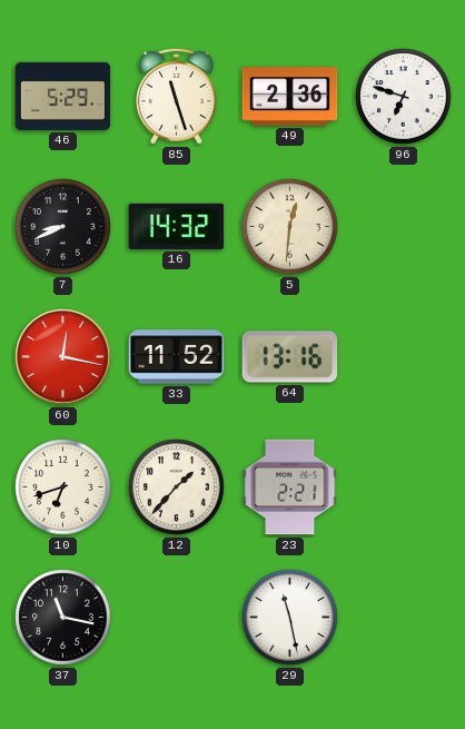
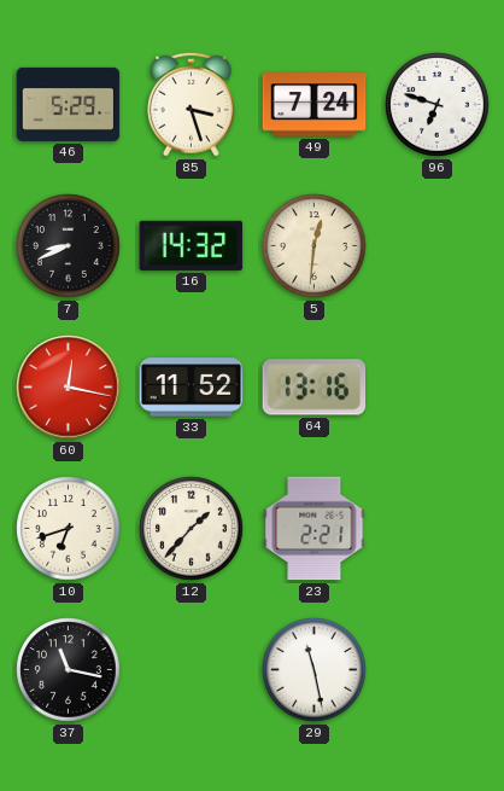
85: 11:27 -> 3:27 (191, 104)
49: 2:36 -> 7:24 (315, 105)
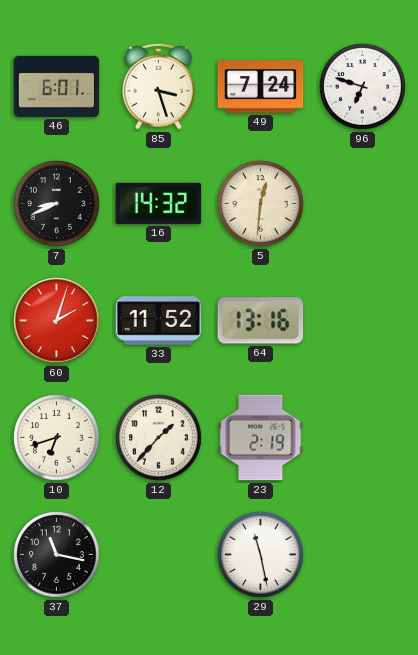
46: 5:29 -> 6:01 (57, 86)
60: 12:17 -> 2:03 (57, 321)
23: 2:21 -> 2:19 (261, 438)
